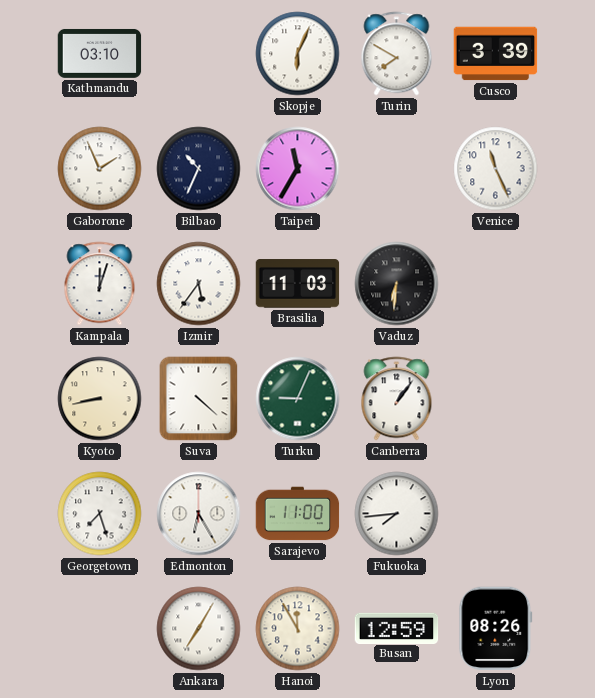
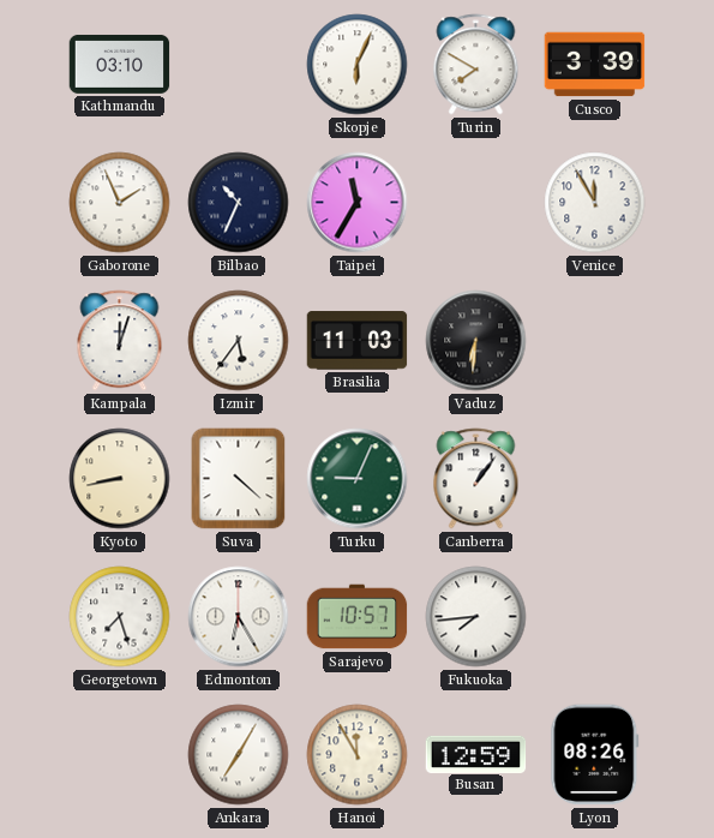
Venice: 11:26 -> 11:55 (595, 203)
Sarajevo: 11:00 -> 10:57 (358, 617)
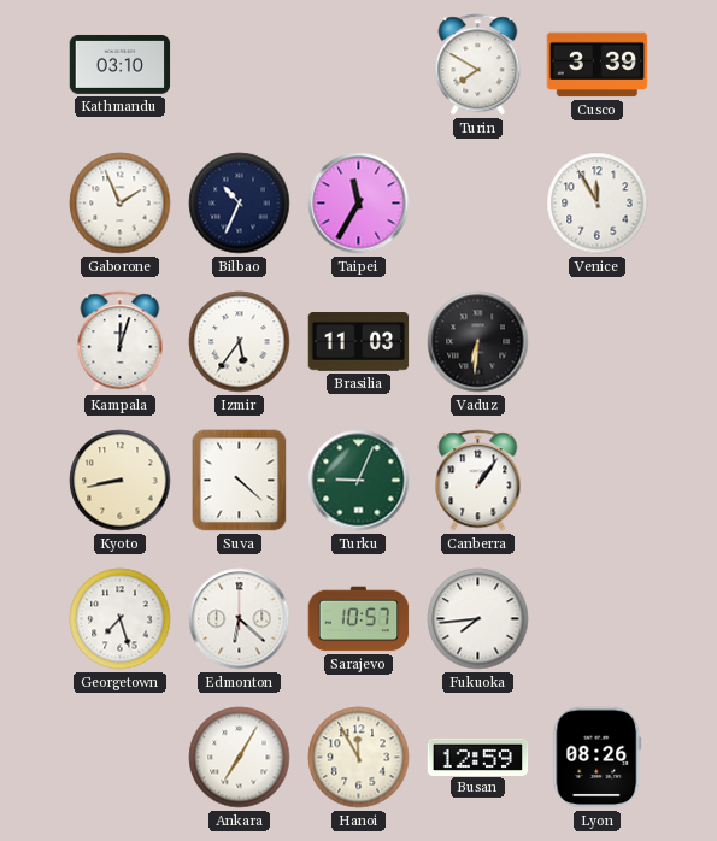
Skopje: 6:04 -> none (358, 65)
Edmonton: 6:25 -> 6:22 (240, 619)
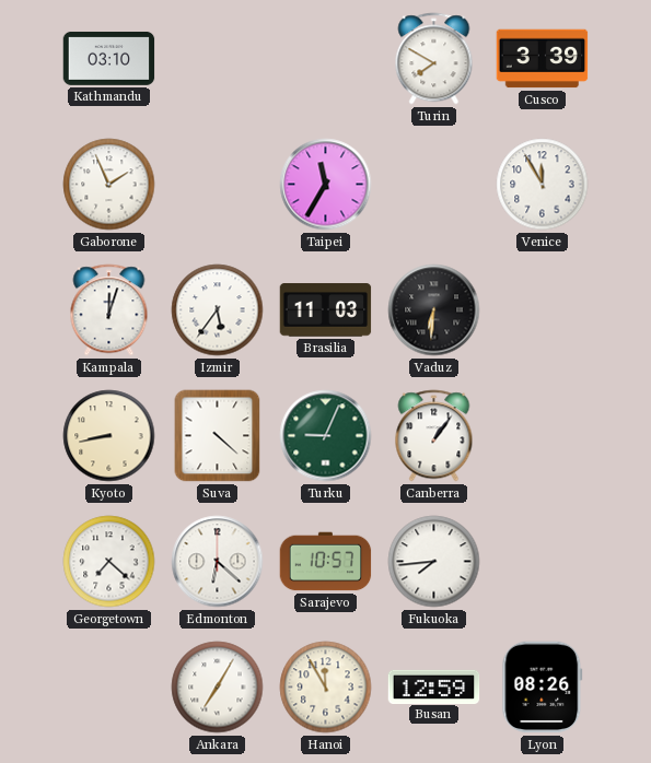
Bilbao: 10:34 -> none (240, 204)
Georgetown: 7:27 -> 7:22 (109, 562)
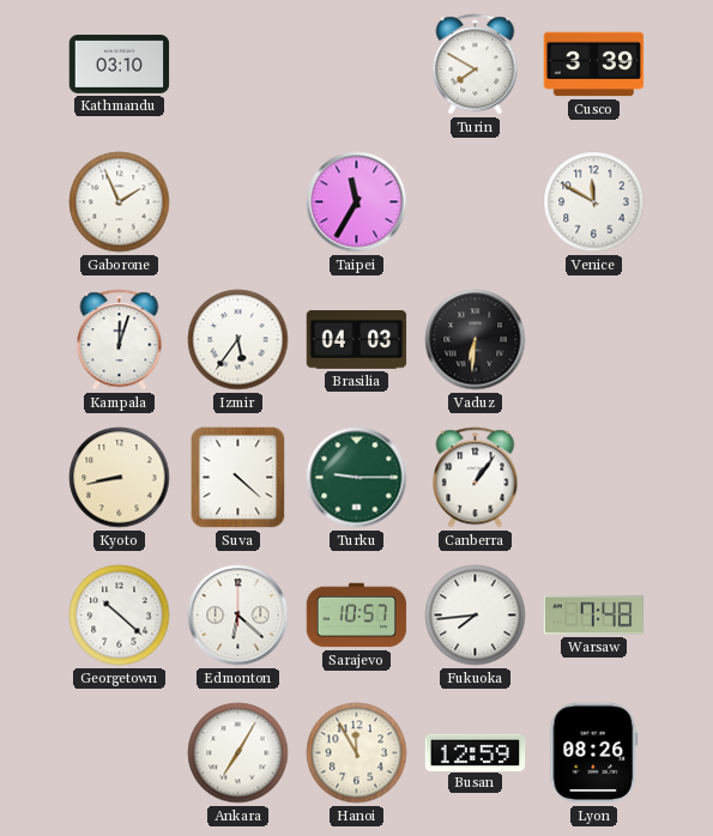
Venice: 11:55 -> 11:50 (594, 202)
Brasilia: 11:03 -> 04:03 (357, 340)
Turku: 9:04 -> 9:15 (357, 478)
Georgetown: 7:22 -> 10:22 (120, 616)
Warsaw: none -> 7:48 (594, 616)
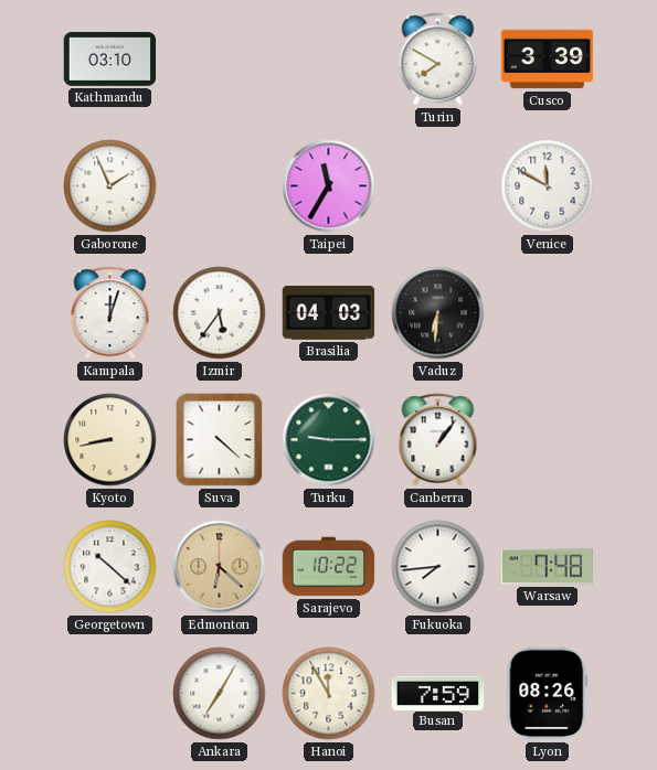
Edmonton dial: white -> champagne (220, 567)
Sarajevo: 10:57 -> 10:22 (329, 567)
Busan: 12:59 -> 7:59 (438, 693)
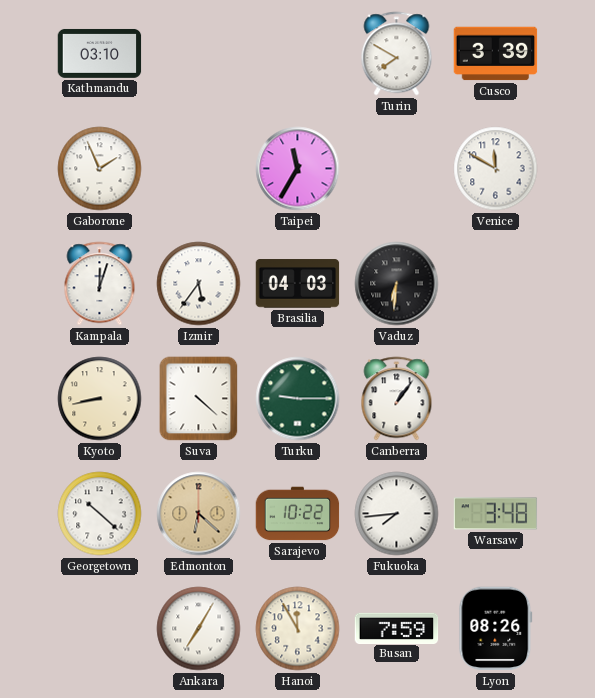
Warsaw: 7:48 -> 3:48 (496, 514)
